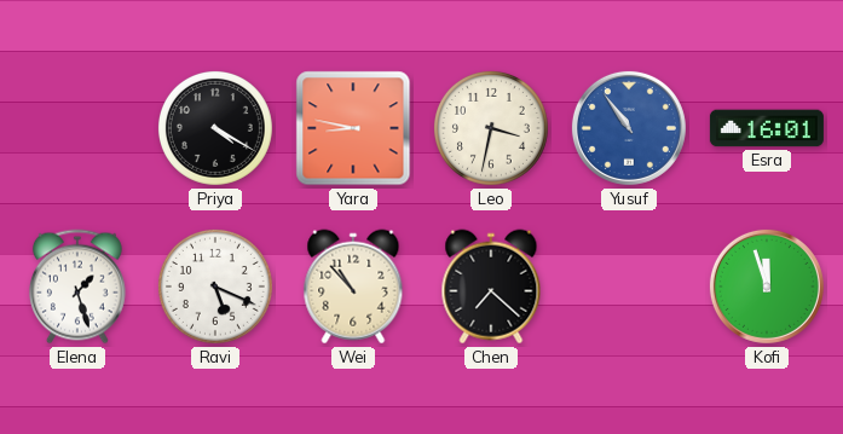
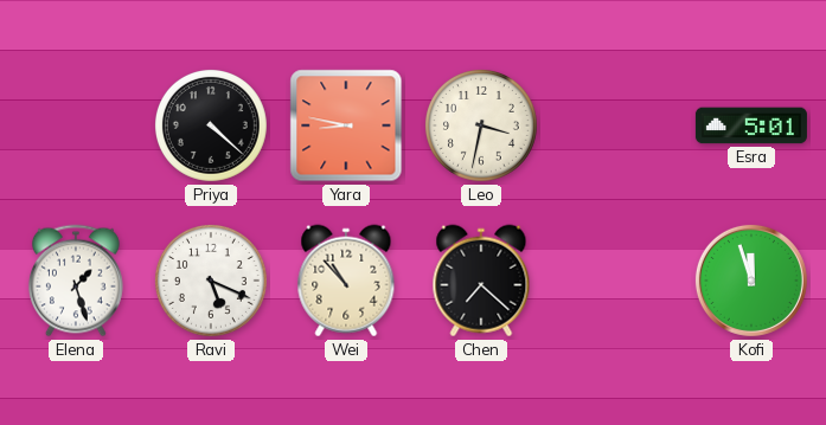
Priya: 4:20 -> 4:22 (211, 125)
Yusuf: 10:54 -> none (629, 128)
Esra: 16:01 -> 5:01 (751, 125)
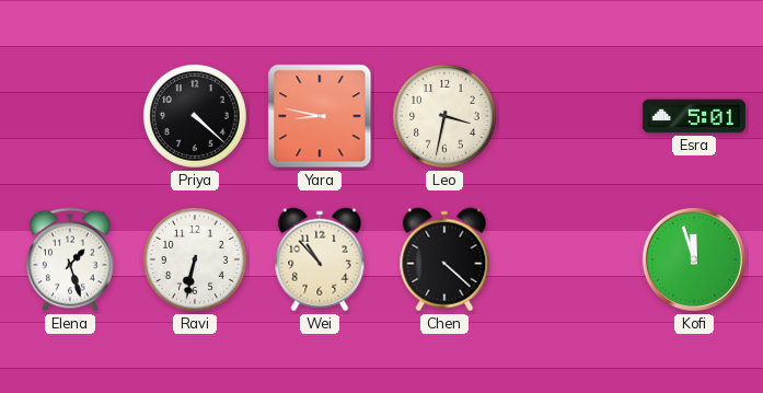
Ravi: 5:19 -> 6:32 (195, 259)
Chen: 7:22 -> 4:22 (444, 259)
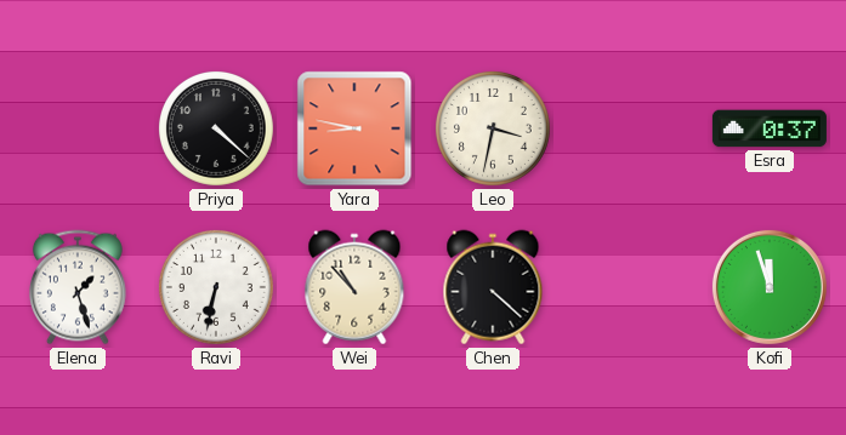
Esra: 5:01 -> 0:37 (770, 128)
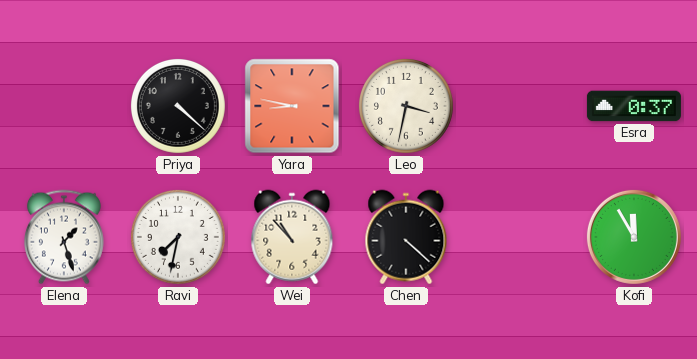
Ravi: 6:32 -> 7:32 (178, 237)
Kofi: 11:57 -> 11:55 (634, 237)
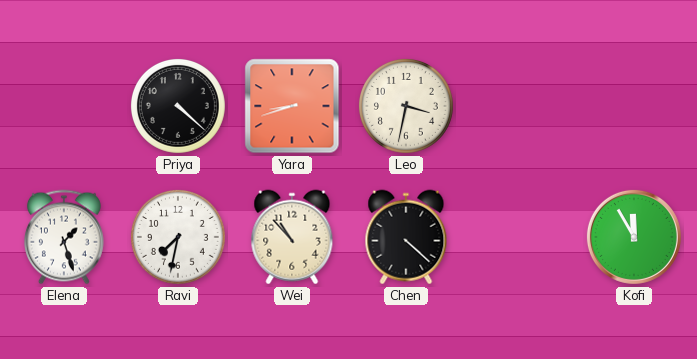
Yara: 8:47 -> 8:42 (292, 106)
Esra: 0:37 -> none (634, 106)
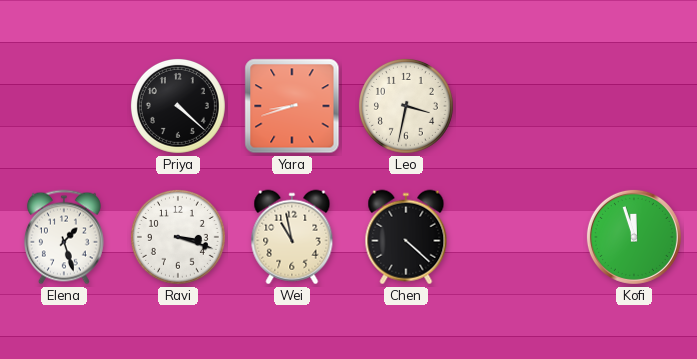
Ravi: 7:32 -> 3:18 (178, 237)
Wei: 10:53 -> 10:58 (292, 237)
Kofi: 11:55 -> 11:57 (634, 237)
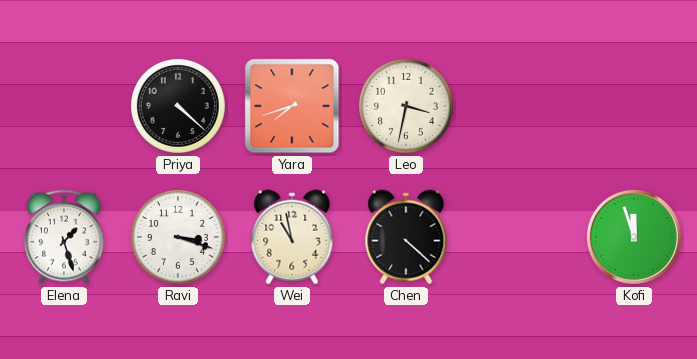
Yara: 8:42 -> 7:42 (292, 106)
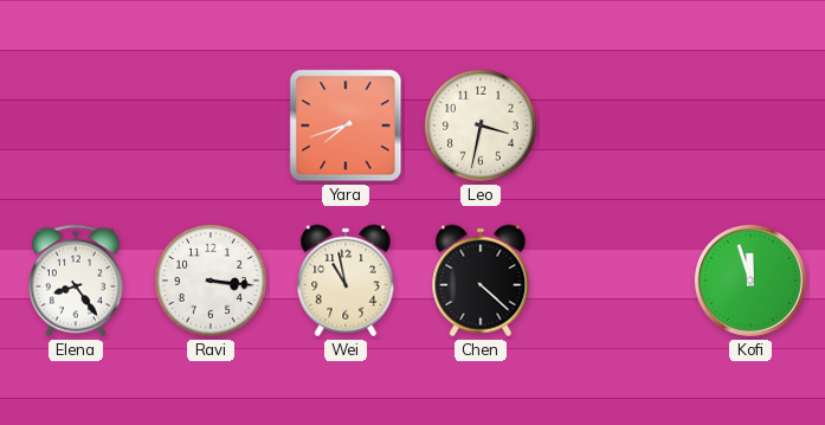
Priya: 4:22 -> none (178, 106)
Elena: 1:27 -> 8:24 (76, 281)
Ravi: 3:18 -> 3:16 (211, 281)
